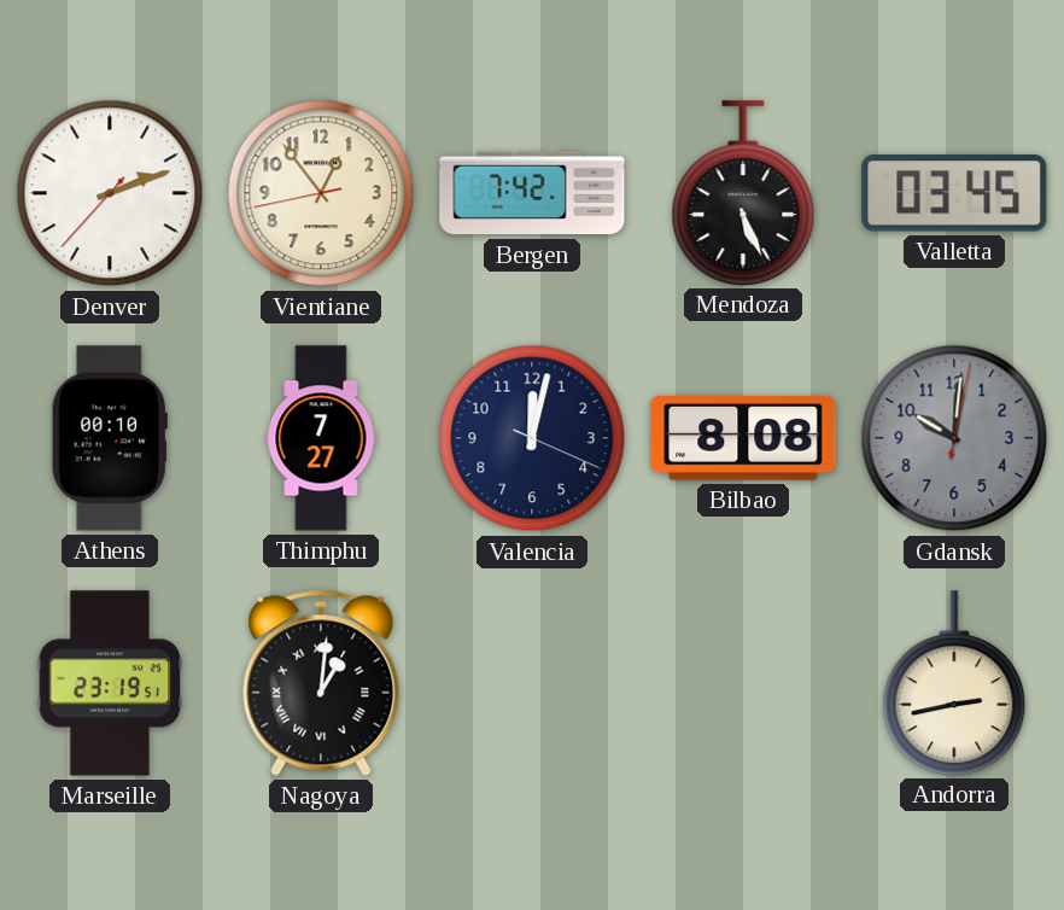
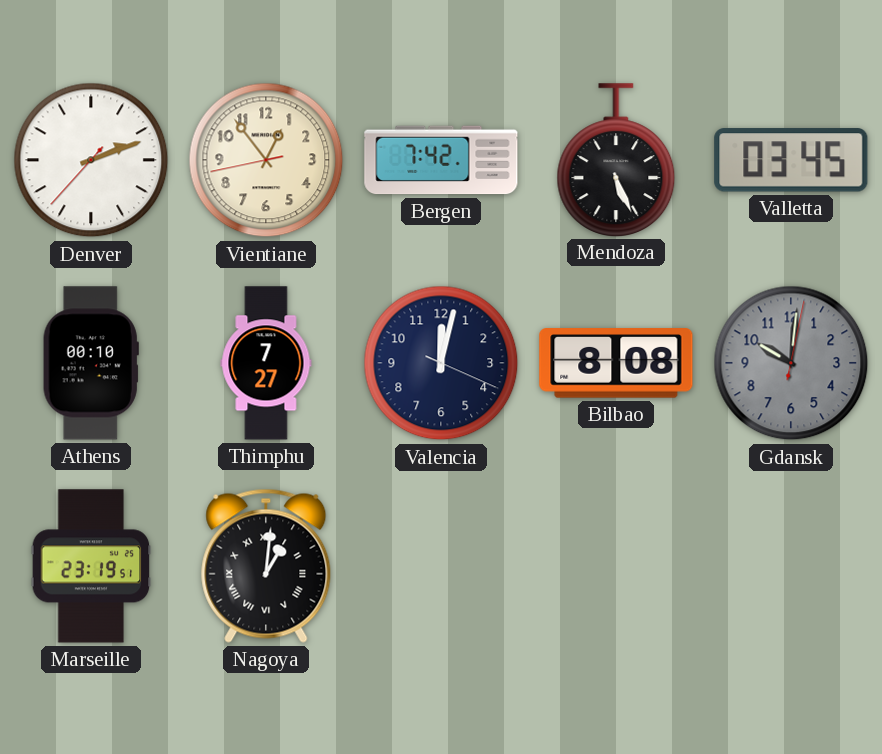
Andorra: 2:43 -> none (954, 683)
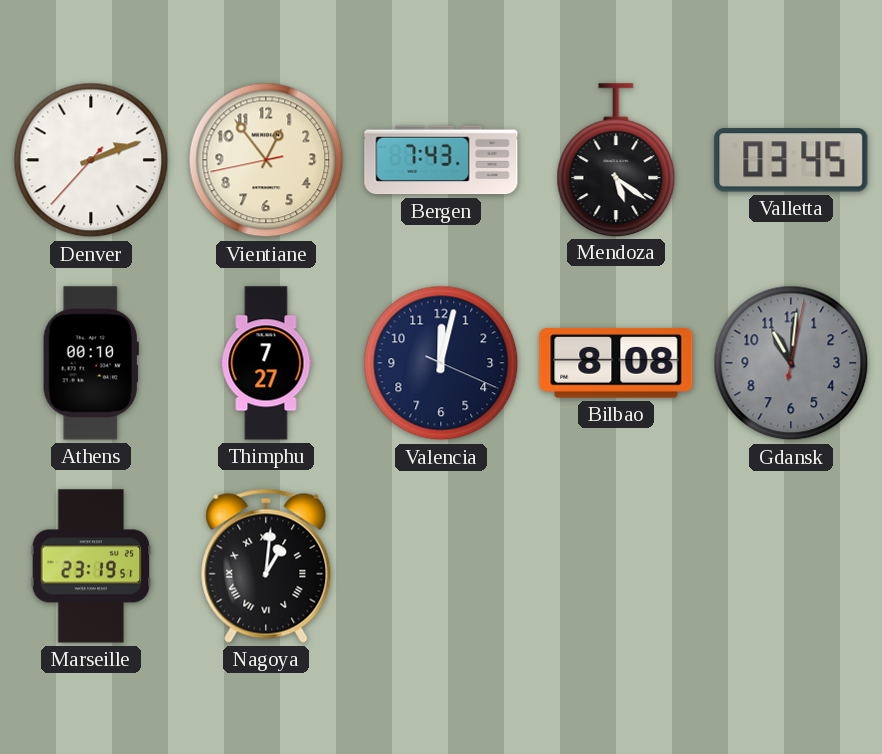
Bergen: 7:42 -> 7:43 (441, 160)
Mendoza: 5:26 -> 5:21 (616, 160)
Gdansk: 10:01 -> 11:01 (791, 363)
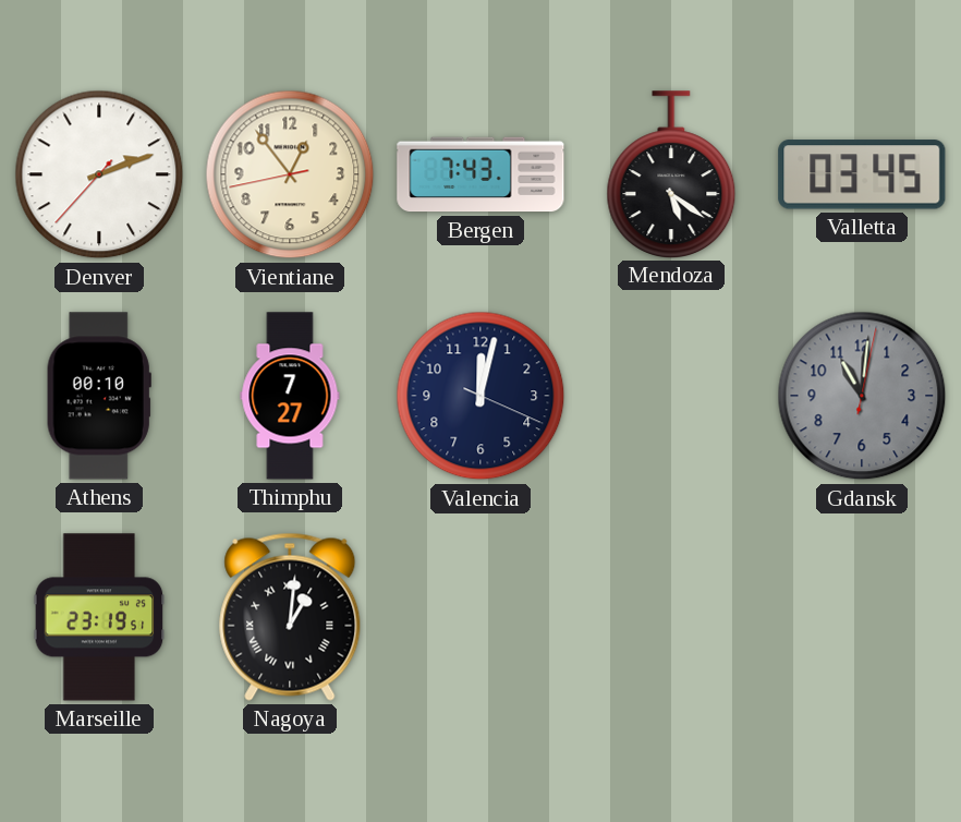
Bilbao: 8:08 -> none (616, 363)
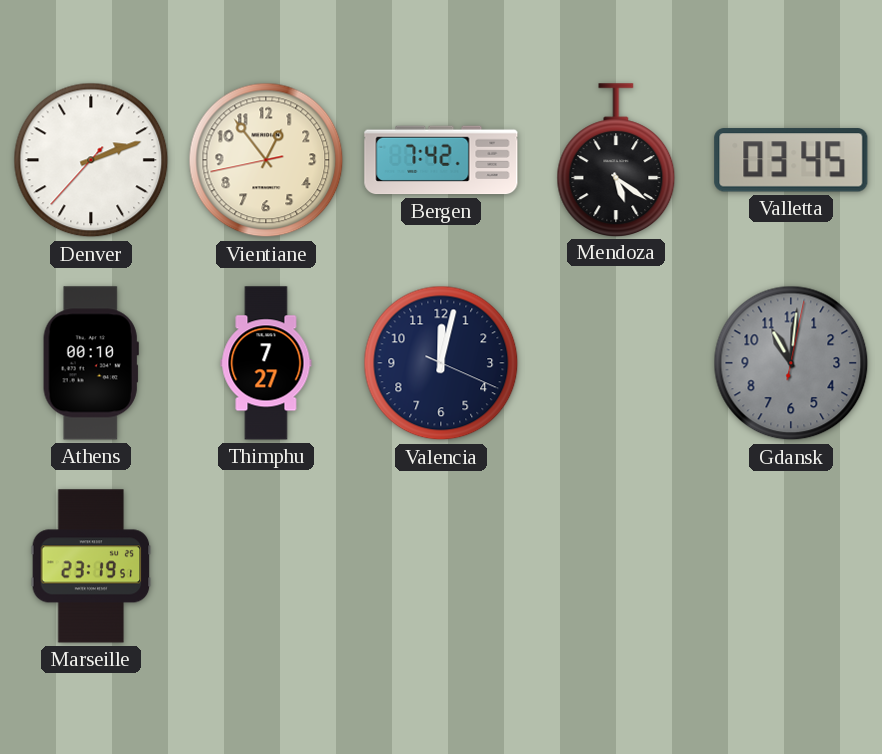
Bergen: 7:43 -> 7:42 (441, 160)
Nagoya: 1:01 -> none (290, 617)
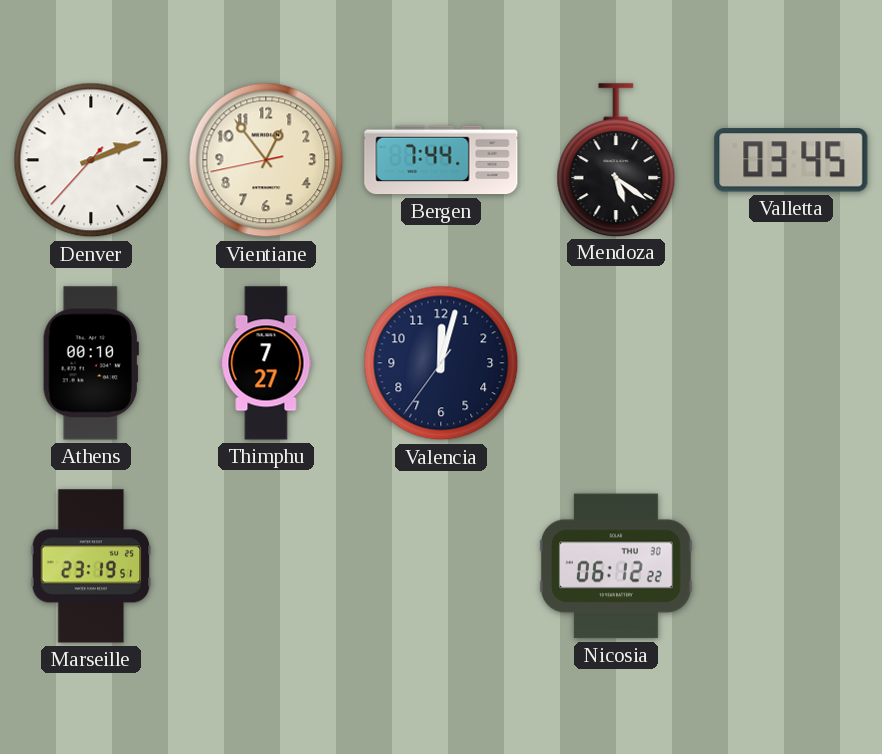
Bergen: 7:42 -> 7:44 (441, 160)
Valencia: 12:02:19 -> 12:02:36 (441, 363)
Gdansk: 11:01 -> none (791, 363)
Nicosia: none -> 06:12 (616, 566)
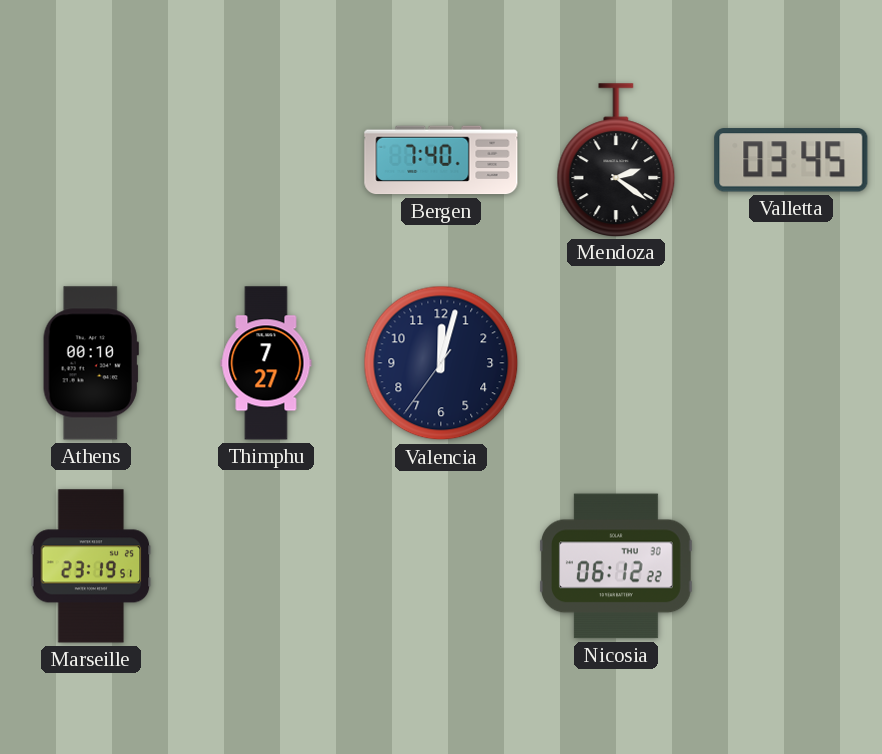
Denver: 2:11 -> none (91, 160)
Vientiane: 12:53 -> none (266, 160)
Bergen: 7:44 -> 7:40 (441, 160)
Mendoza: 5:21 -> 2:21 (616, 160)
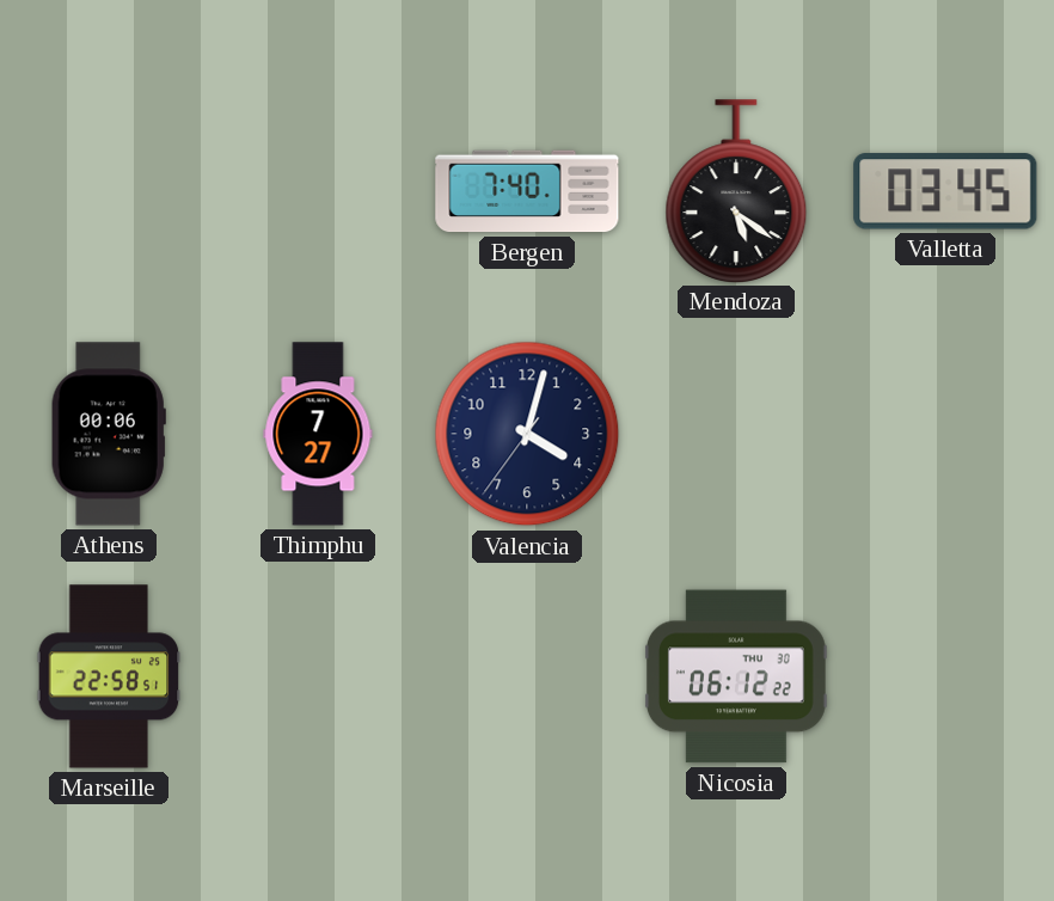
Mendoza: 2:21 -> 5:21 (736, 191)
Athens: 00:10 -> 00:06 (109, 434)
Valencia: 12:02 -> 4:02 (527, 434)
Marseille: 23:19 -> 22:58 (109, 676)
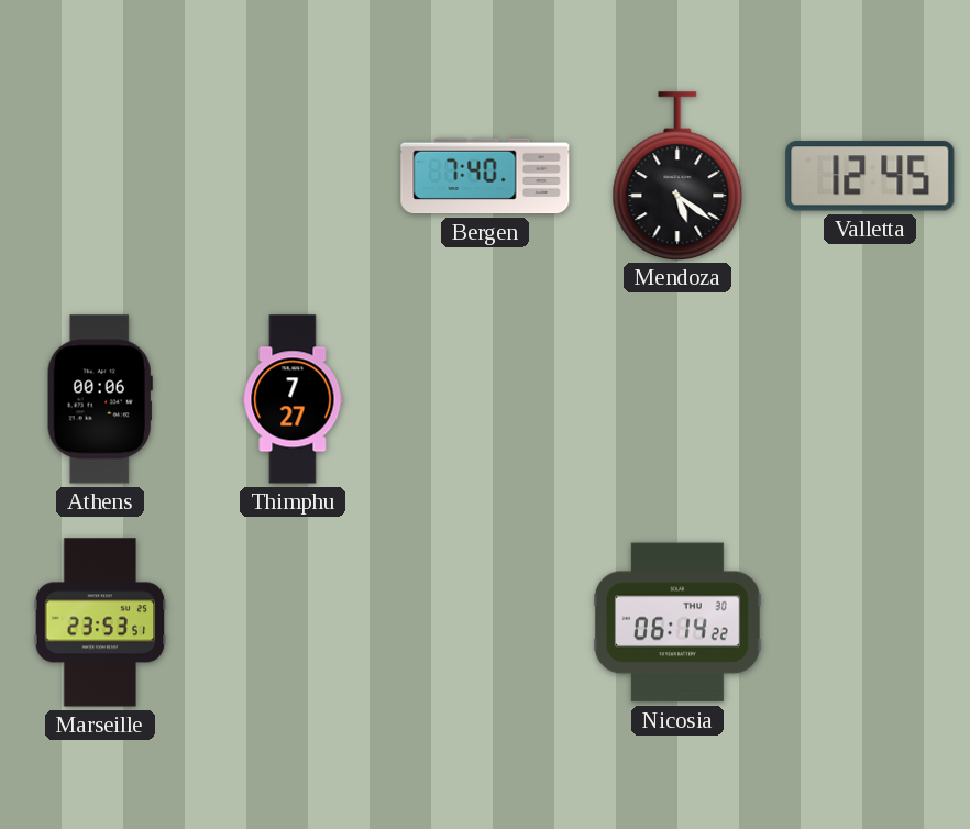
Valletta: 03:45 -> 12:45 (870, 176)
Valencia: 4:02 -> none (527, 434)
Marseille: 22:58 -> 23:53 (100, 622)
Nicosia: 06:12 -> 06:14 (677, 622)
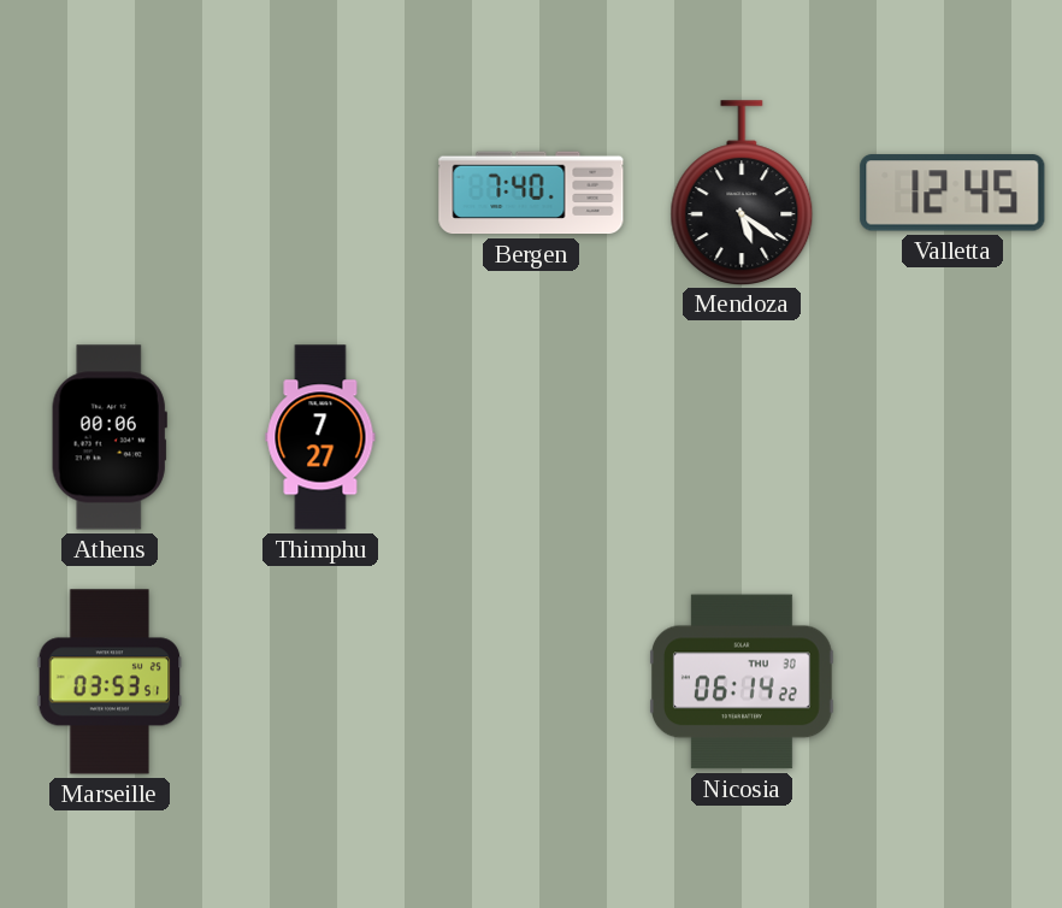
Marseille: 23:53 -> 03:53 (110, 682)
